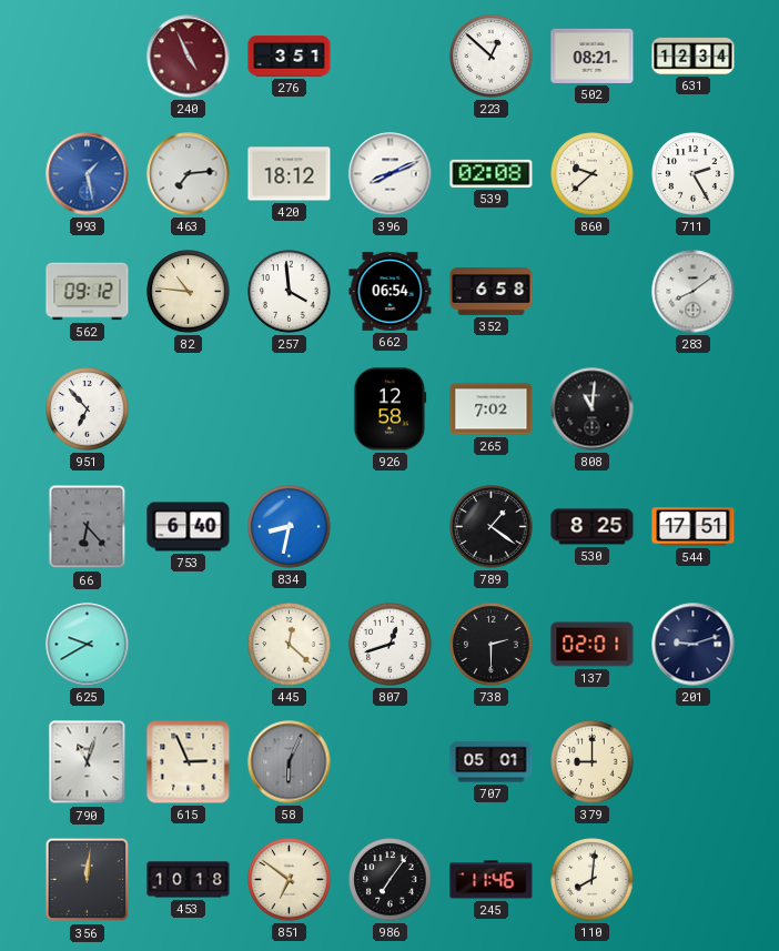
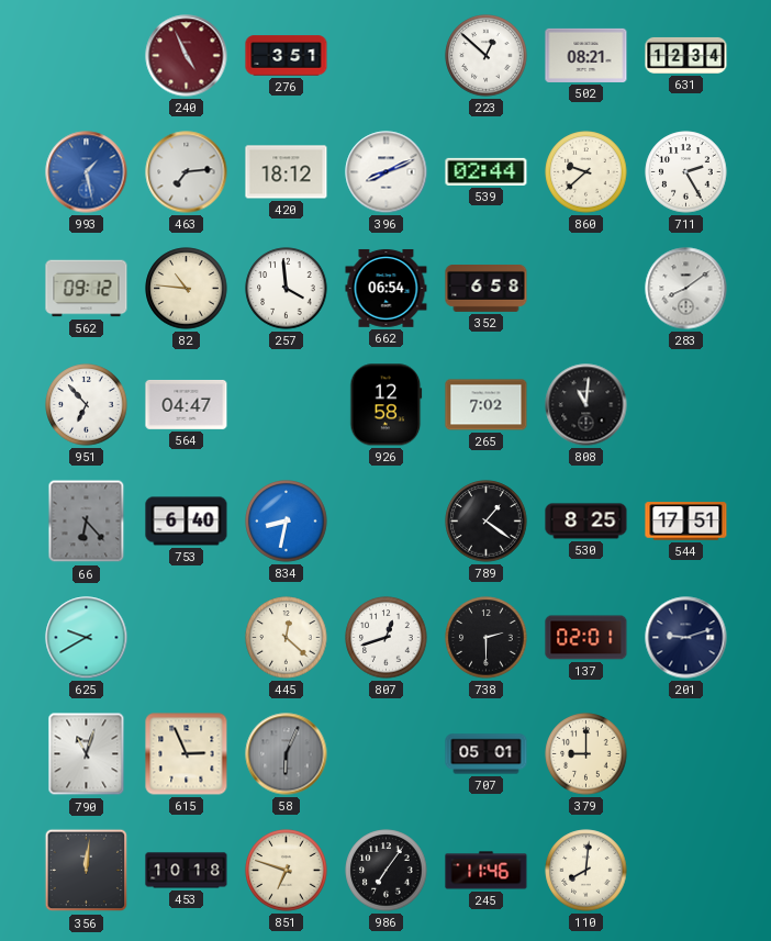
539: 02:08 -> 02:44 (487, 171)
564: none -> 04:47 (187, 404)
851: 6:51 -> 6:48 (287, 871)
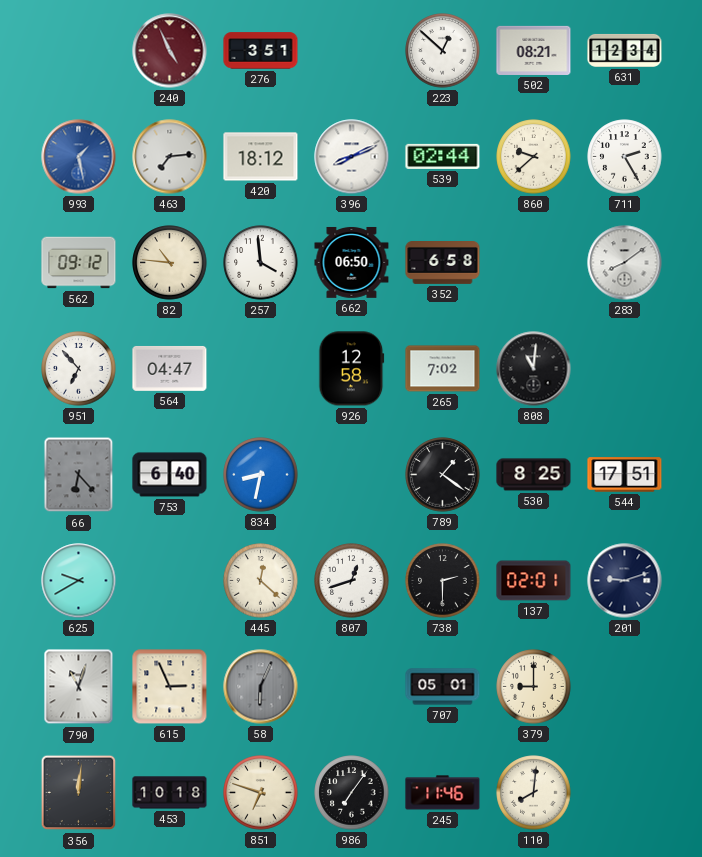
662: 06:54 -> 06:50 (352, 262)
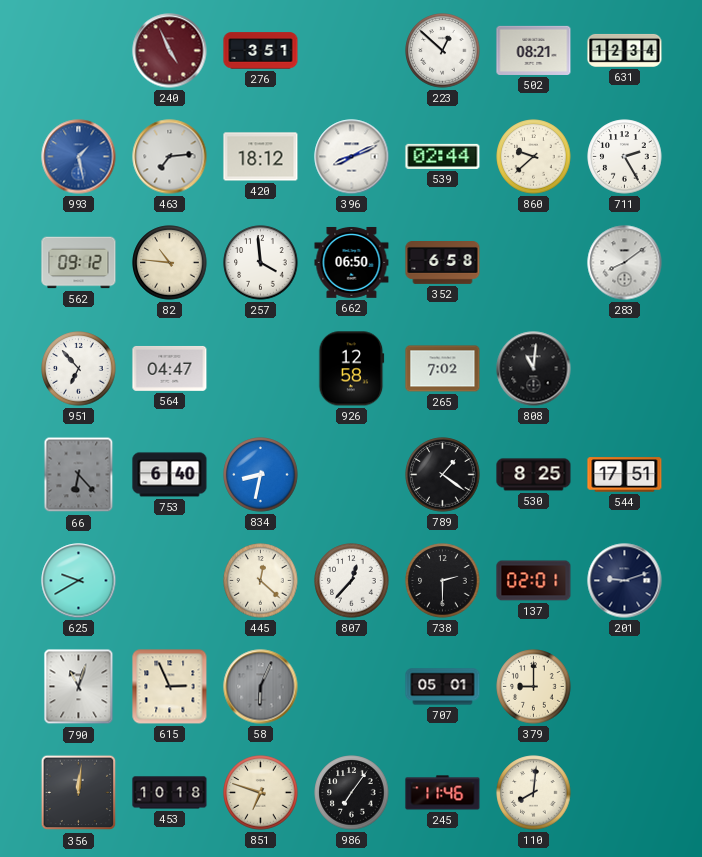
807: 12:42 -> 12:37 (352, 581)
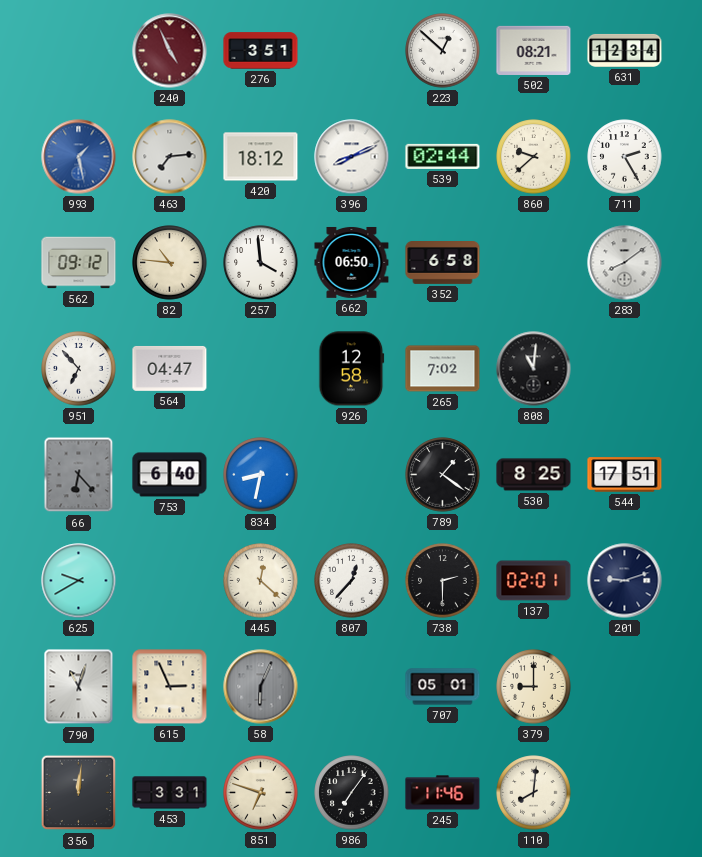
453: 10:18 -> 3:31 (170, 793)
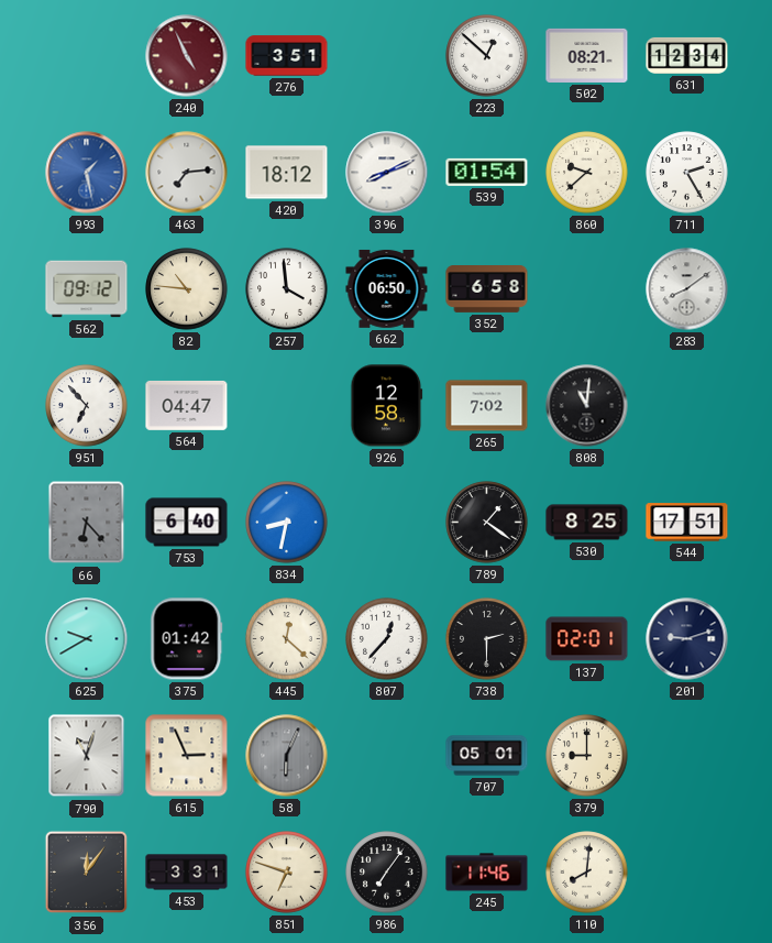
539: 02:44 -> 01:54 (487, 172)
375: none -> 01:42 (187, 639)
356: 12:01 -> 12:06 (87, 873)
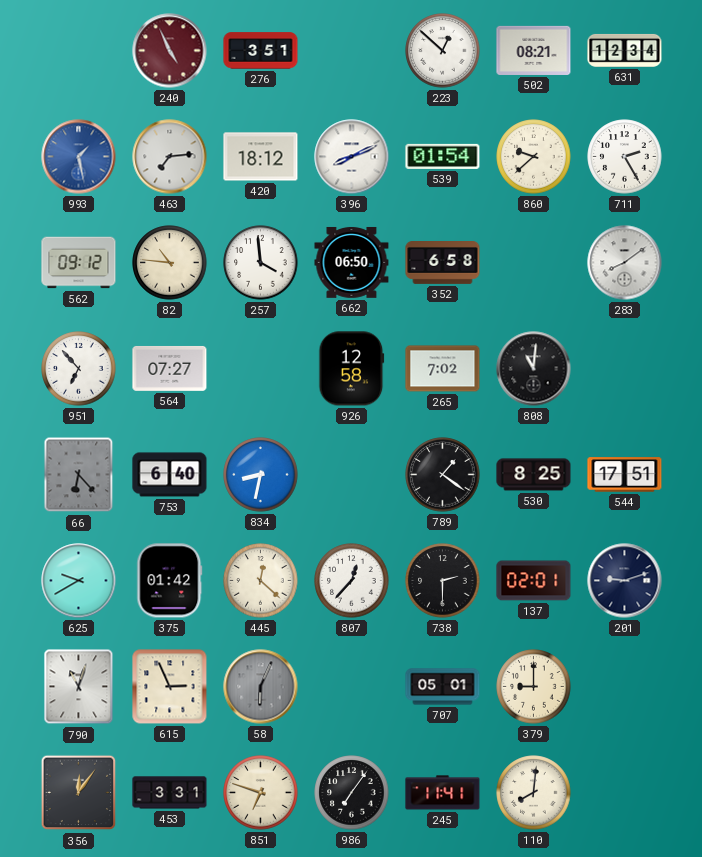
564: 04:47 -> 07:27 (170, 368)
245: 11:46 -> 11:41 (443, 793)
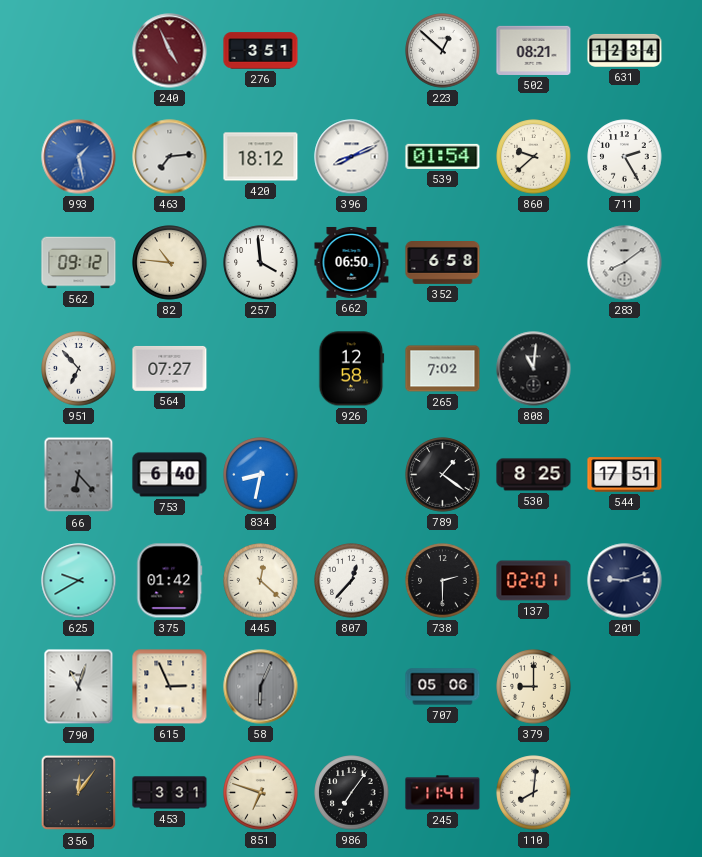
707: 05:01 -> 05:06 (443, 687)
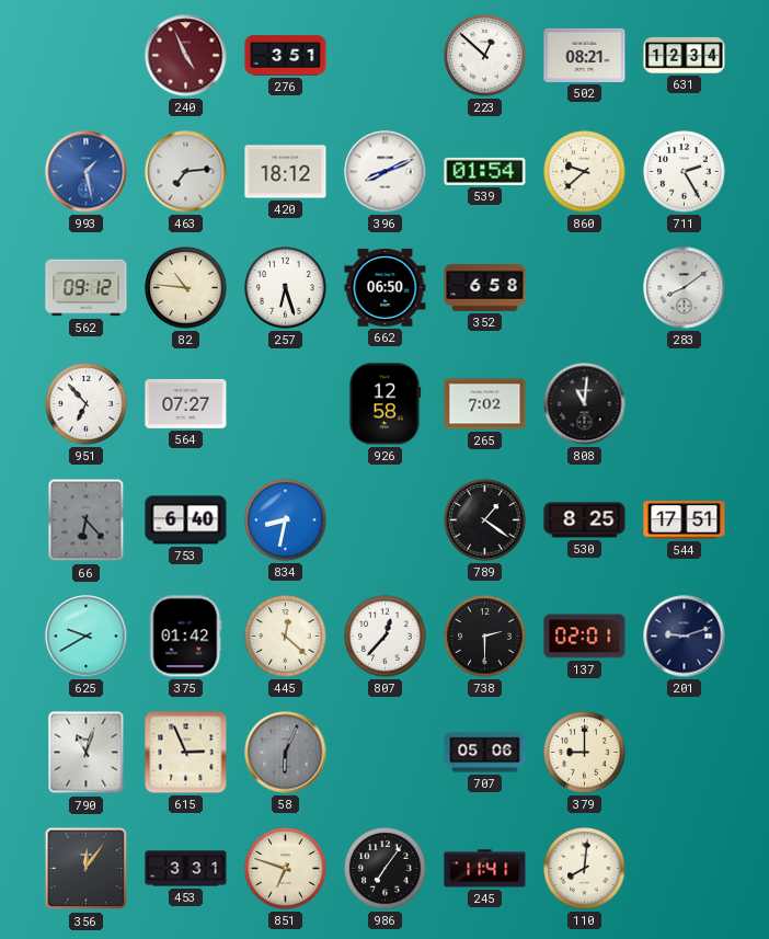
257: 3:59 -> 6:27 (286, 288)
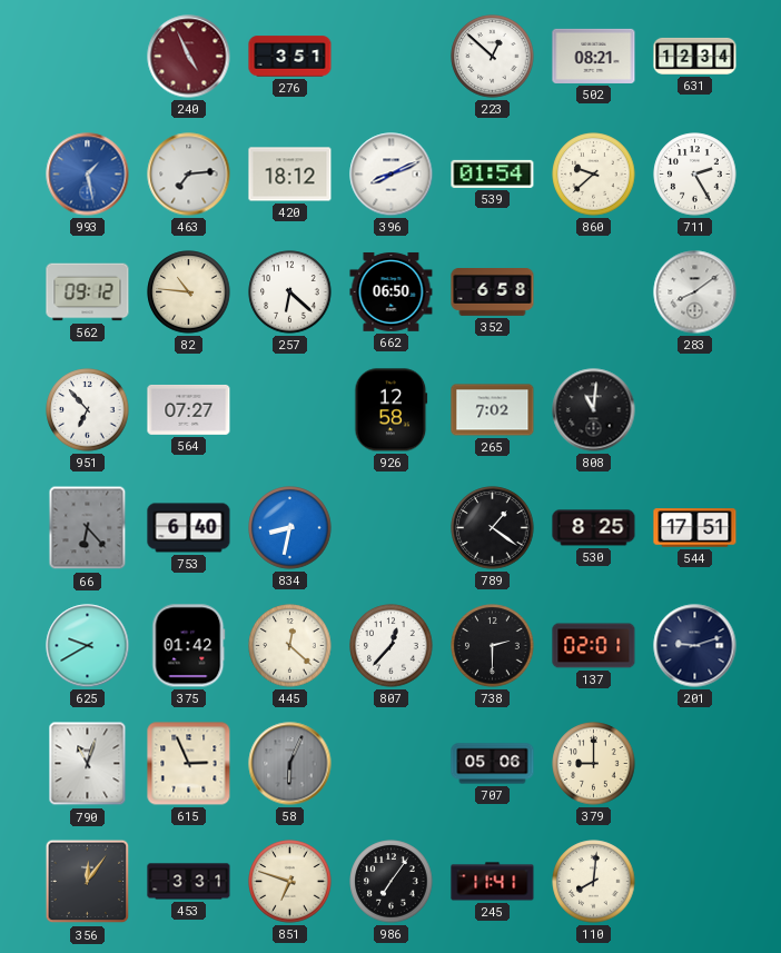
257: 6:27 -> 6:22 (290, 292)
